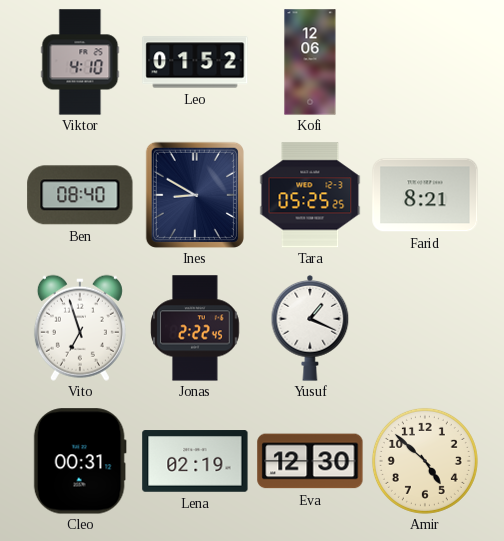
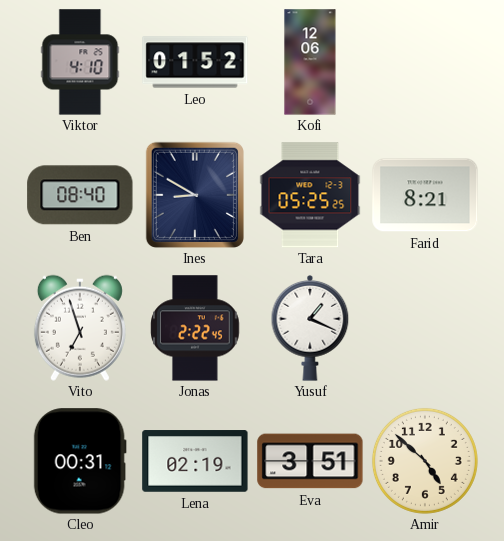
Eva: 12:30 -> 3:51 (310, 461)
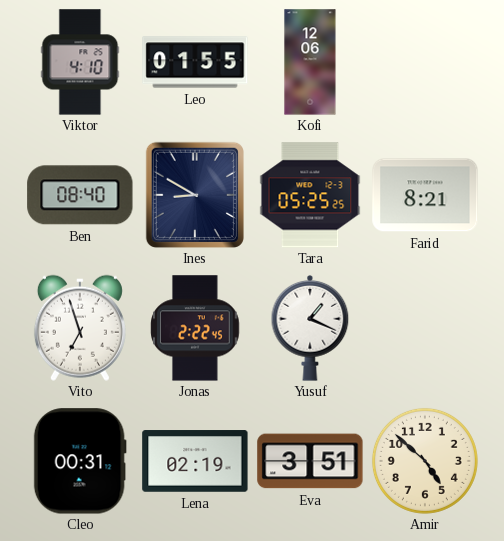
Leo: 01:52 -> 01:55 (195, 62)
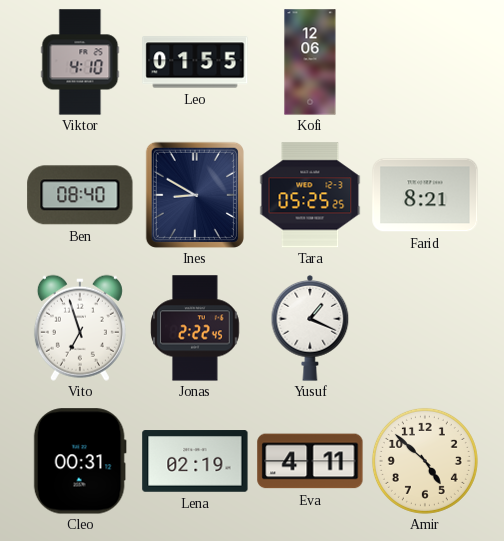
Eva: 3:51 -> 4:11 (310, 461)
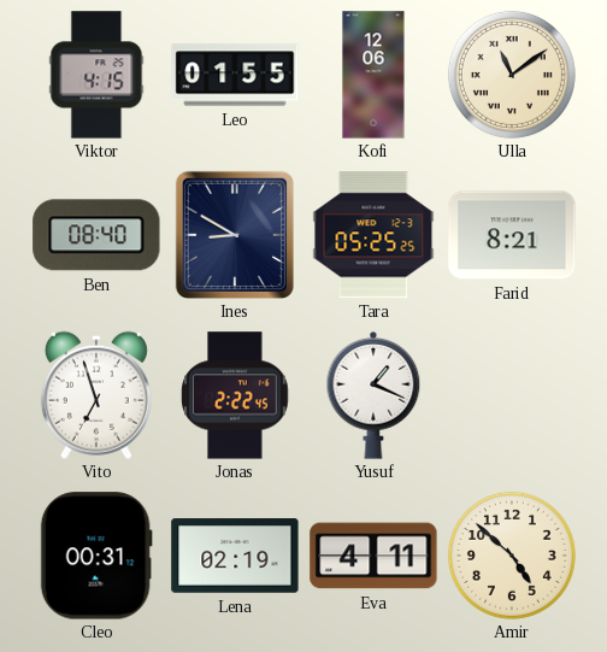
Viktor: 4:10 -> 4:15 (96, 75)
Ulla: none -> 11:09 (512, 75)
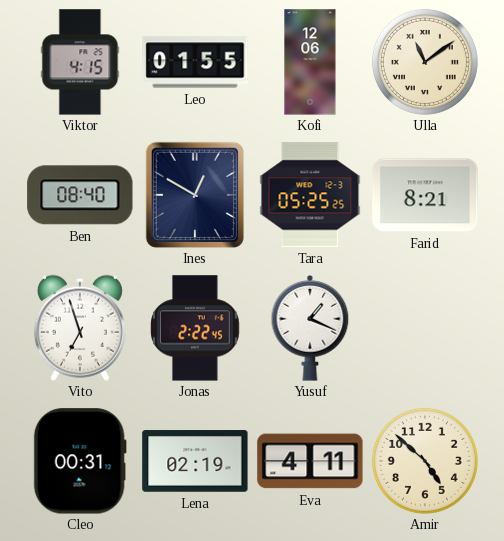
Ines: 8:50 -> 12:50 (195, 195)
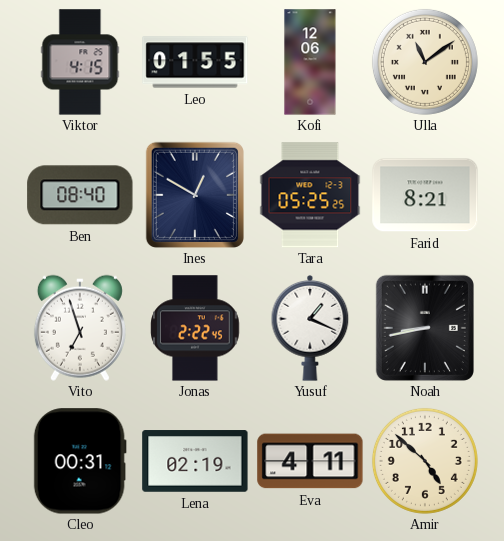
Noah: none -> 8:43 (425, 328)
